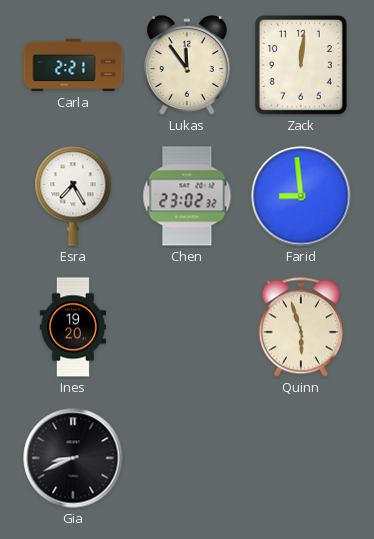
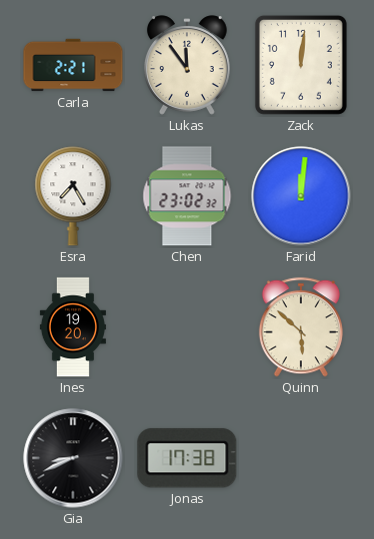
Farid: 8:59 -> 12:01 (301, 196)
Quinn: 5:57 -> 5:52 (301, 327)
Jonas: none -> 17:38 (187, 458)
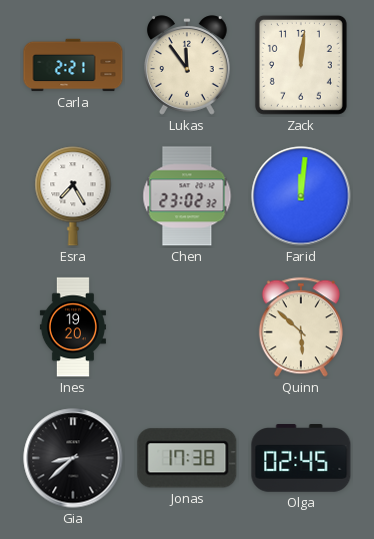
Gia: 8:41 -> 8:38 (73, 458)
Olga: none -> 02:45 (301, 459)
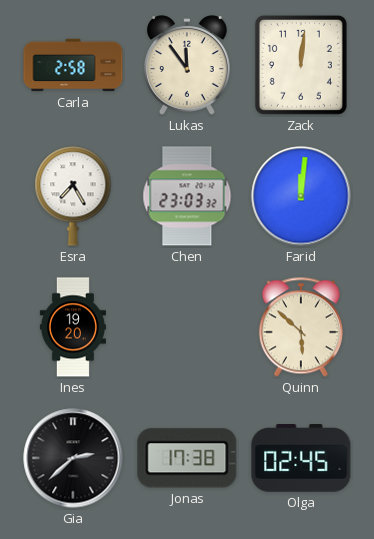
Carla: 2:21 -> 2:58 (73, 65)
Chen: 23:02 -> 23:03 (187, 196)
Gia: 8:38 -> 2:38 (73, 458)
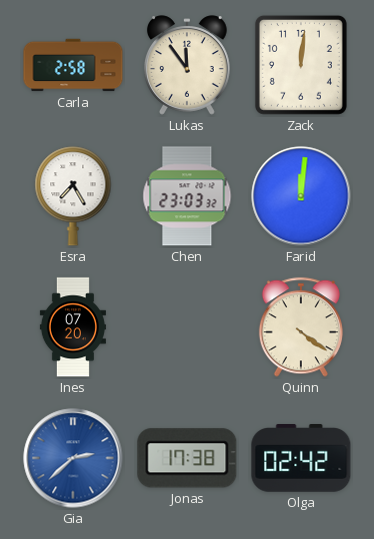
Ines: 19:20 -> 07:20 (73, 327)
Quinn: 5:52 -> 4:21 (301, 327)
Gia dial: black -> blue (73, 458)
Olga: 02:45 -> 02:42 (301, 459)
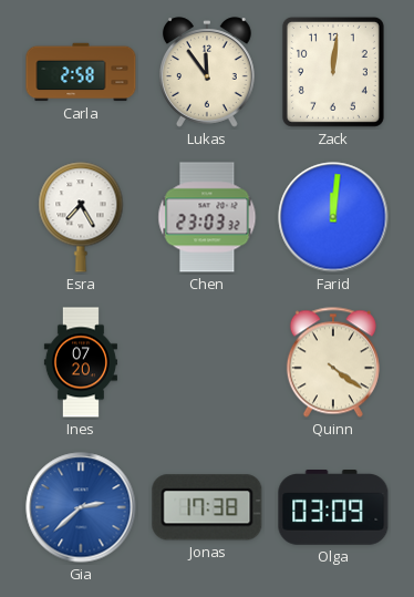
Olga: 02:42 -> 03:09 (333, 508)
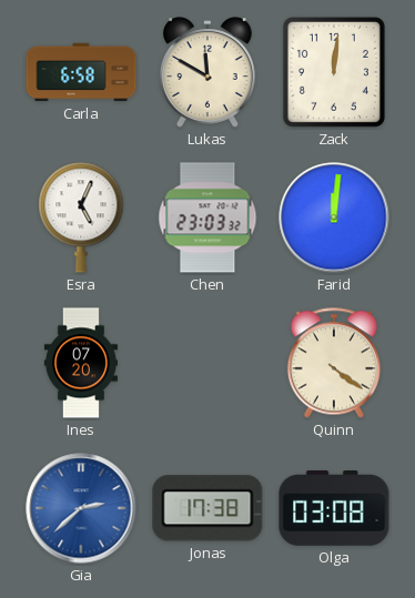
Carla: 2:58 -> 6:58 (81, 72)
Lukas: 11:54 -> 11:50 (209, 72)
Esra: 7:25 -> 5:04 (81, 217)
Olga: 03:09 -> 03:08 (334, 509)
